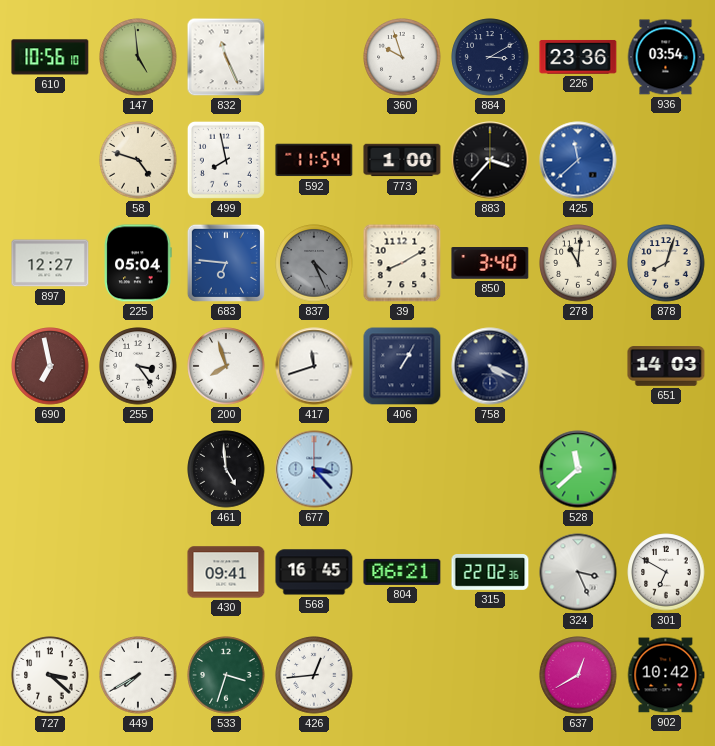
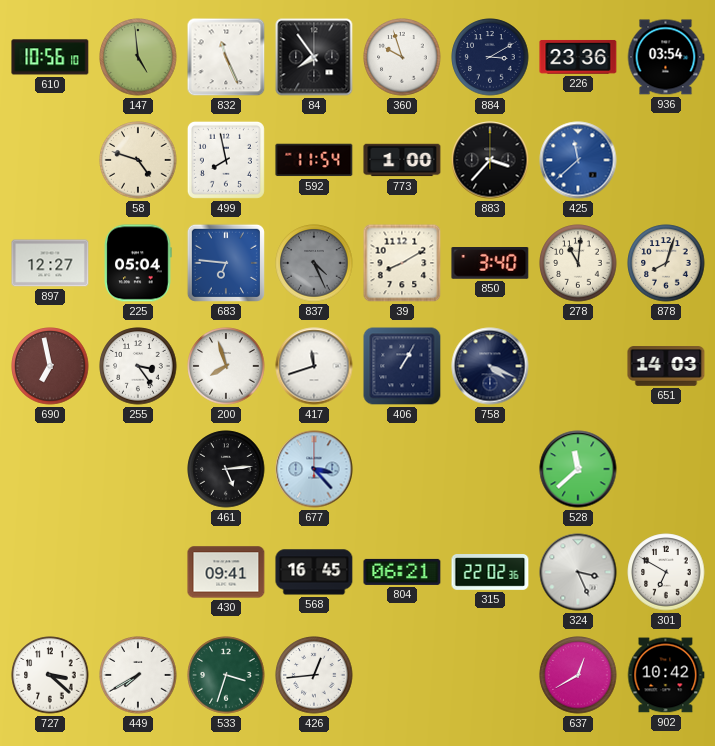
84: none -> 7:54 (314, 57)
461: 4:59 -> 5:14 (226, 469)
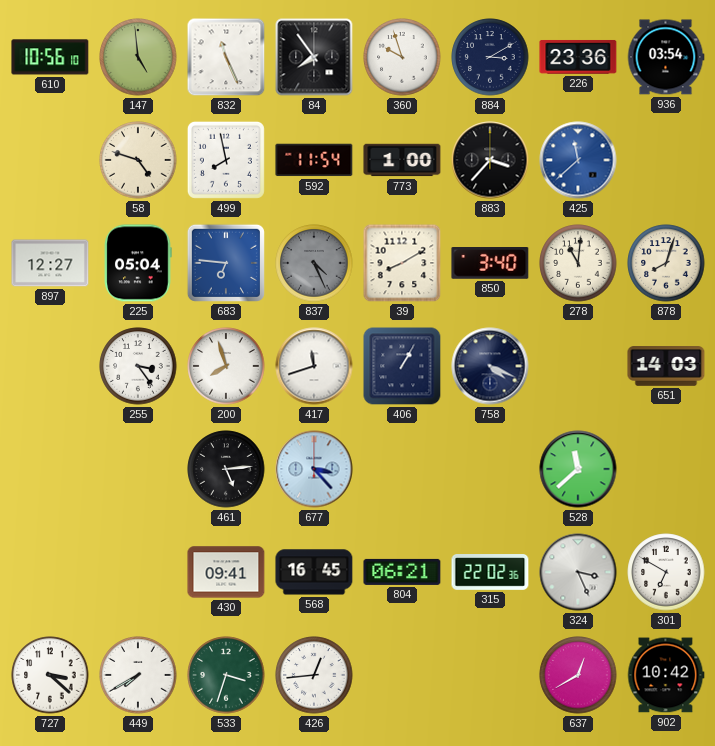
690: 6:58 -> none (50, 366)
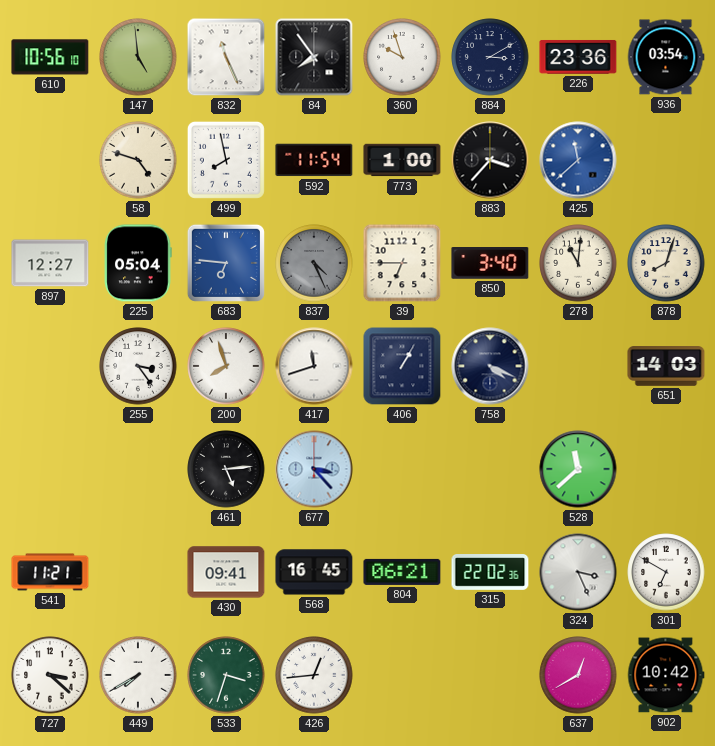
39: 8:10 -> 6:45 (402, 263)
541: none -> 11:21 (50, 572)
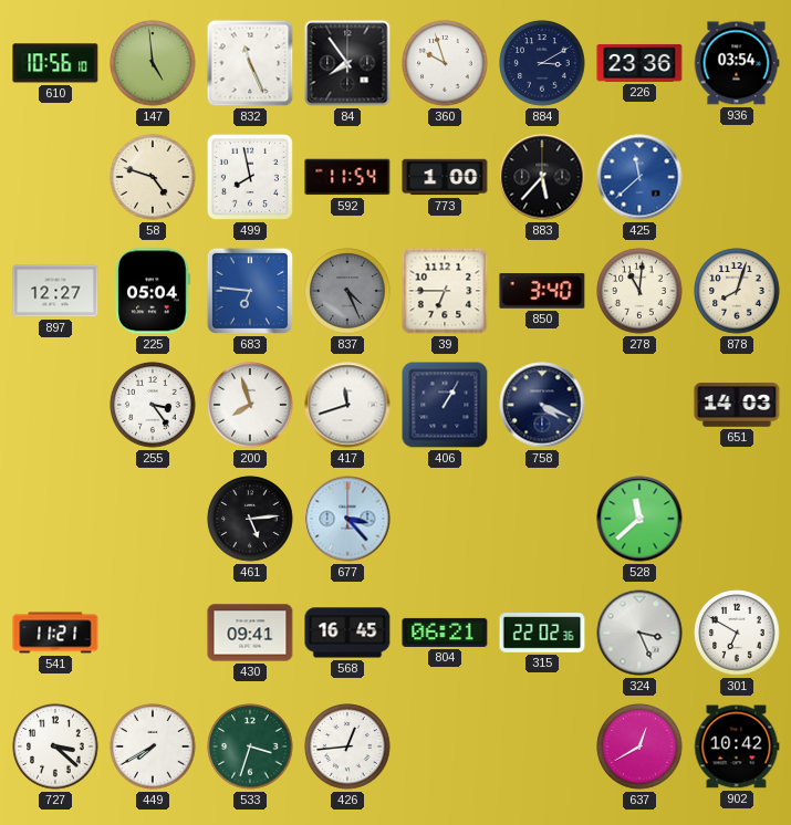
883: 3:37 -> 5:37 (542, 177)
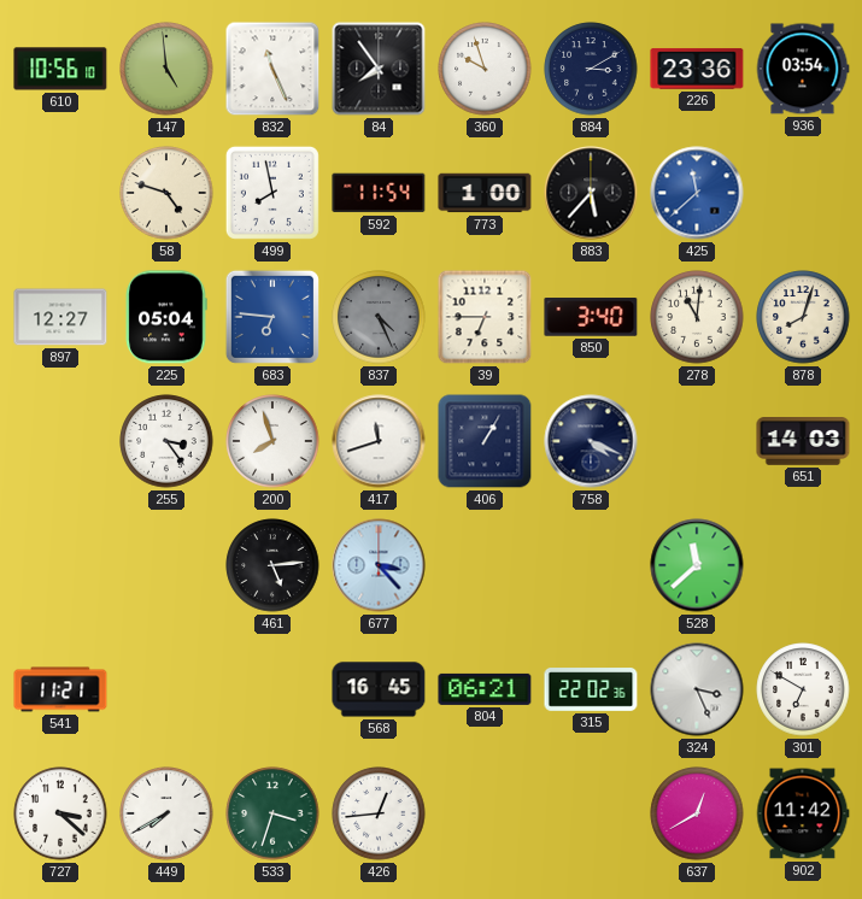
430: 09:41 -> none (250, 633)
902: 10:42 -> 11:42 (803, 813)
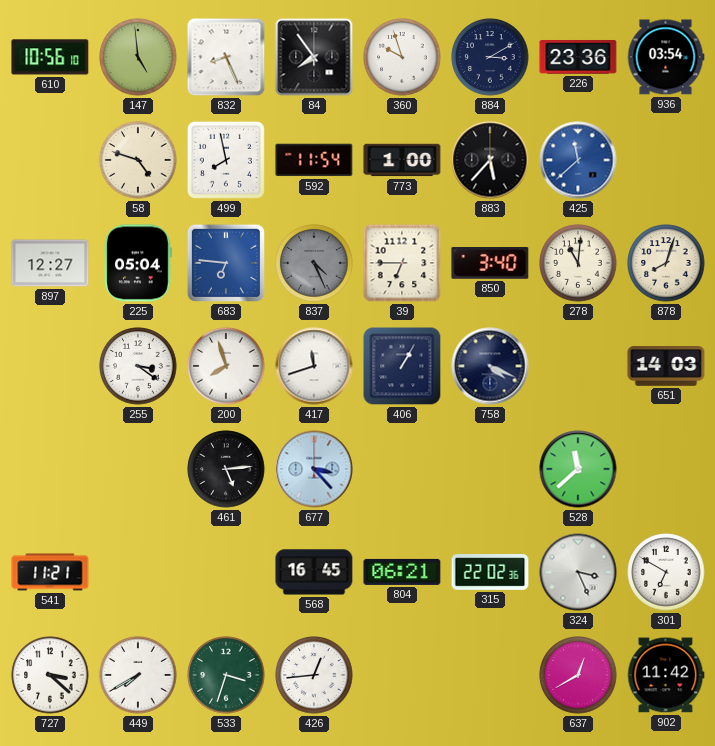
832: 11:26 -> 8:26 (226, 57)
255: 3:24 -> 3:21 (138, 366)
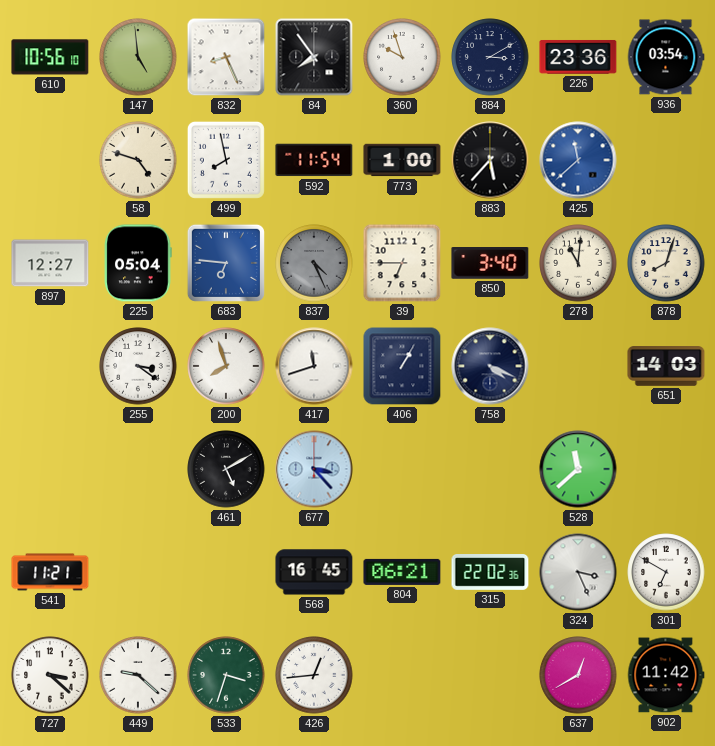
461: 5:14 -> 5:10 (226, 469)
449: 7:40 -> 9:22 (138, 675)
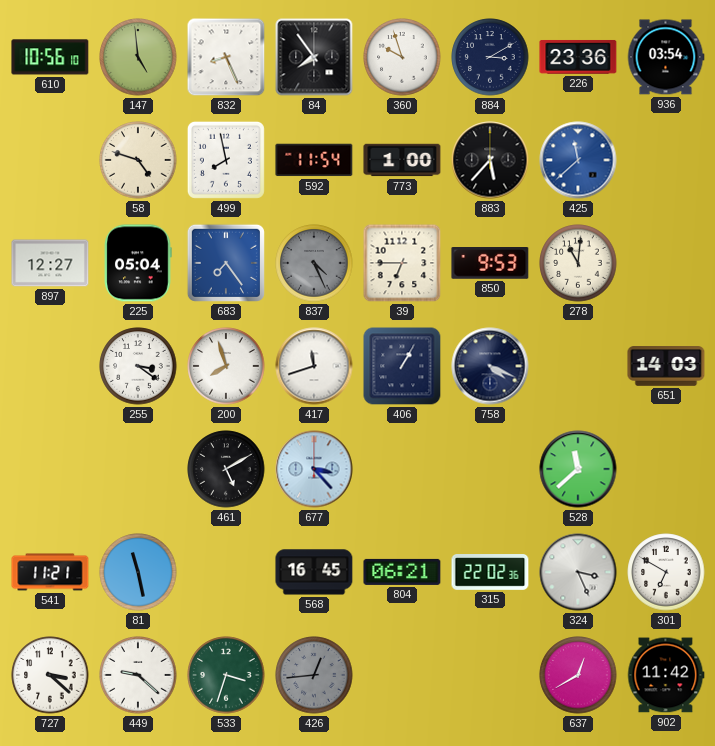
683: 6:46 -> 7:24 (226, 263)
850: 3:40 -> 9:53 (490, 264)
878: 8:03 -> none (666, 263)
81: none -> 11:28 (138, 572)
426 dial: white -> grey (314, 675)
